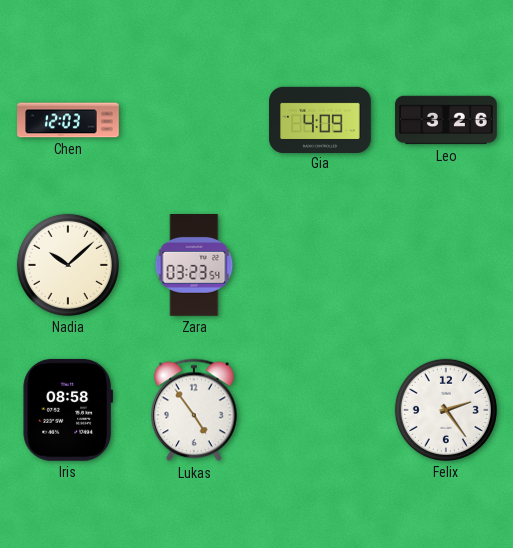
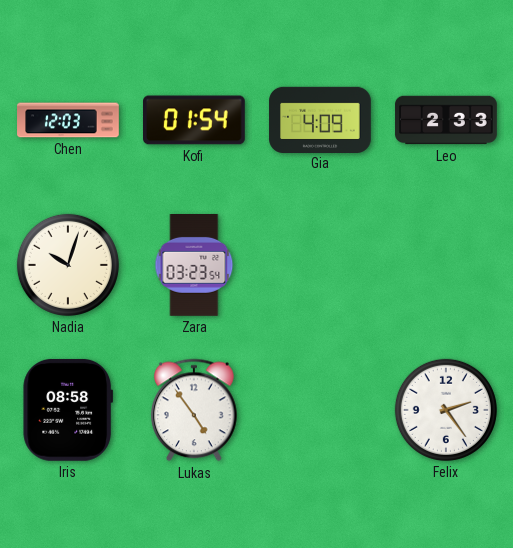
Kofi: none -> 01:54 (195, 120)
Leo: 3:26 -> 2:33 (446, 120)
Nadia: 10:08 -> 10:03 (68, 265)
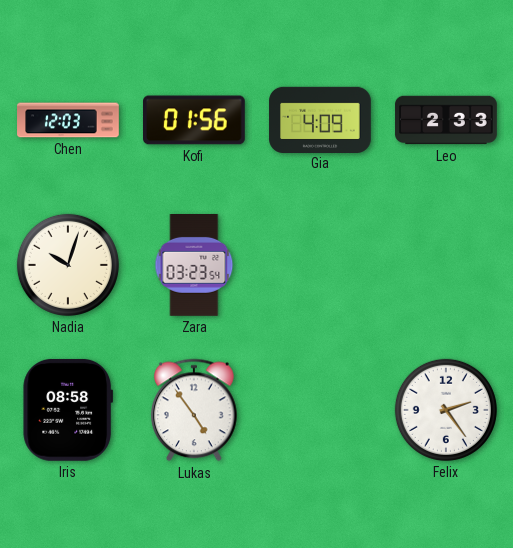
Kofi: 01:54 -> 01:56 (195, 120)
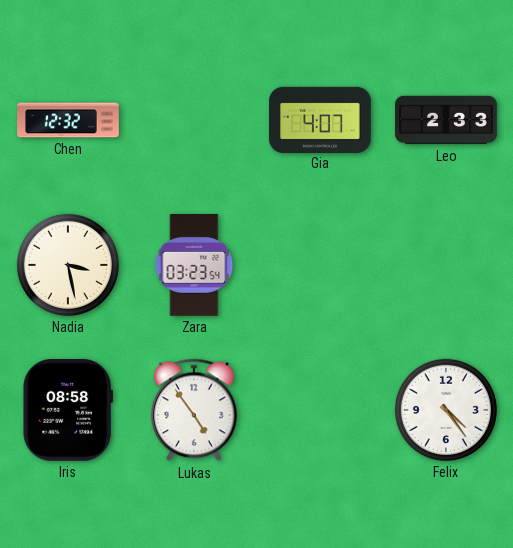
Chen: 12:03 -> 12:32 (68, 120)
Kofi: 01:56 -> none (195, 120)
Gia: 4:09 -> 4:07 (320, 119)
Nadia: 10:03 -> 3:28 (68, 265)
Felix: 2:24 -> 4:24 (446, 410)
